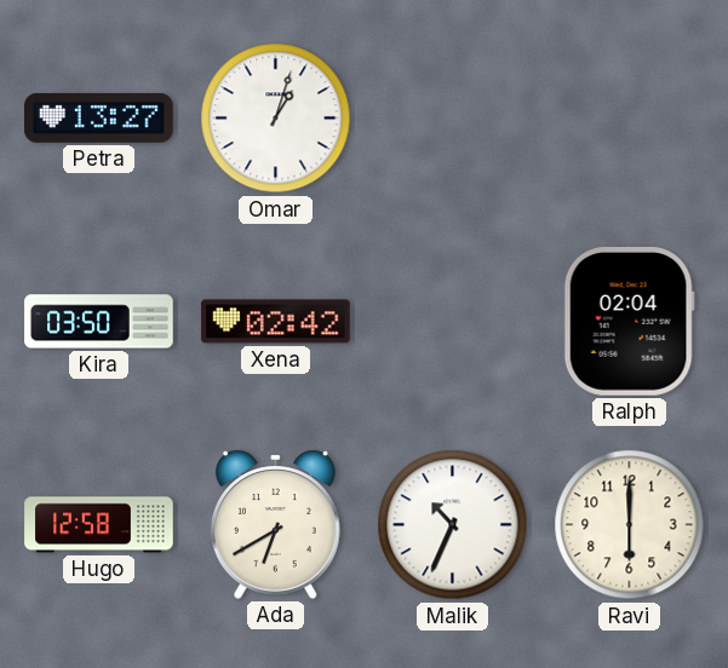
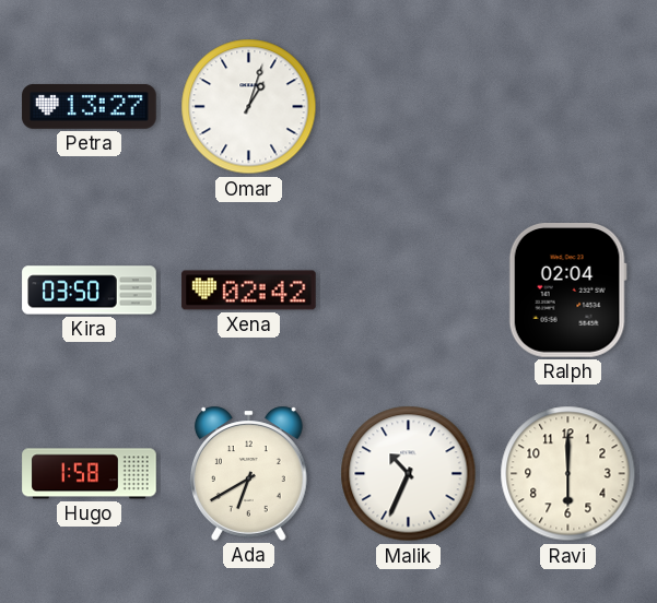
Hugo: 12:58 -> 1:58 (90, 474)
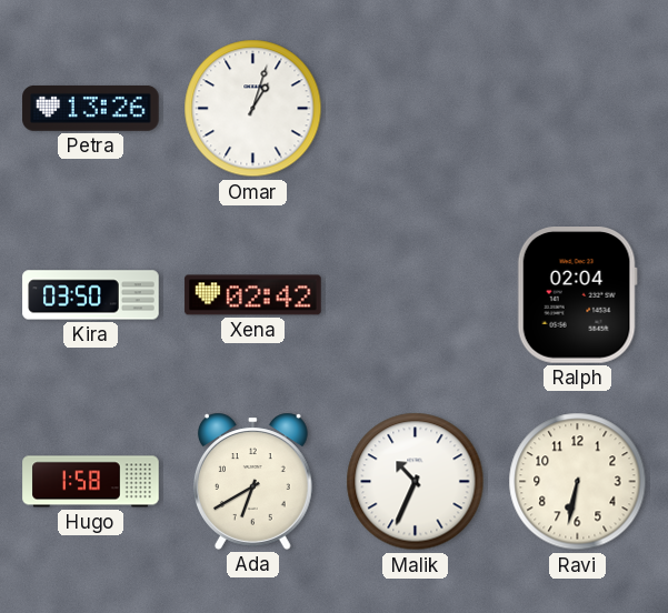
Petra: 13:27 -> 13:26 (91, 108)
Ravi: 6:00 -> 6:32 (578, 482)
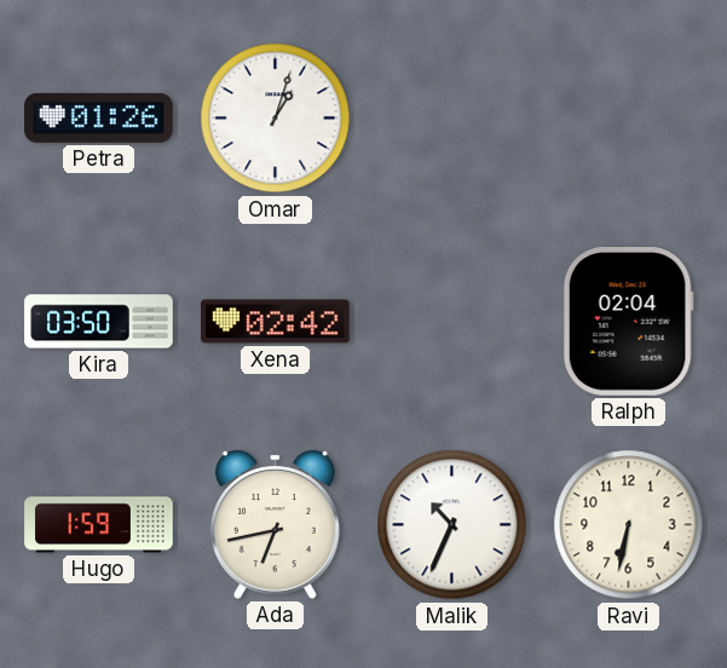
Petra: 13:26 -> 01:26 (99, 117)
Hugo: 1:58 -> 1:59 (99, 525)
Ada: 6:40 -> 6:43 (275, 524)
